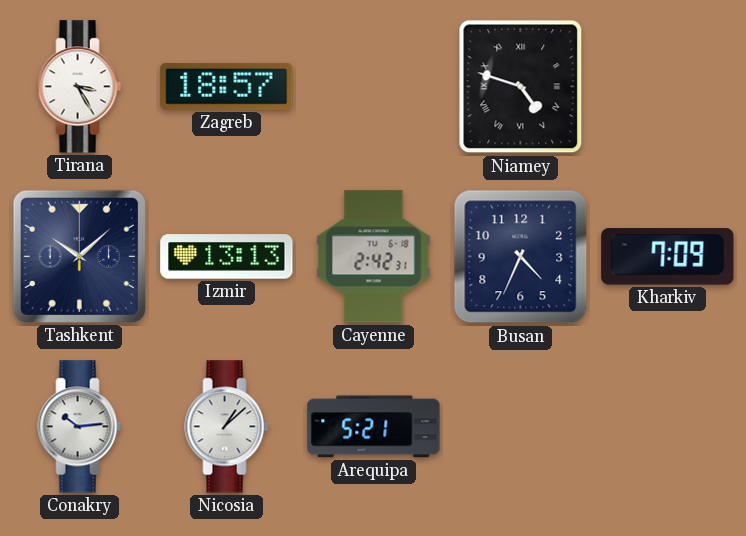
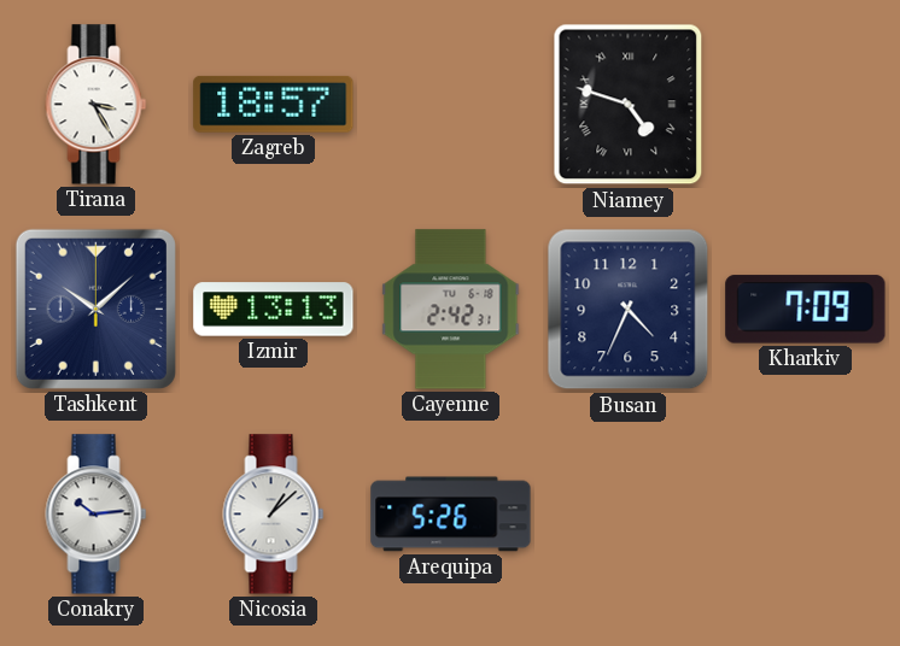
Arequipa: 5:21 -> 5:26 (451, 515)
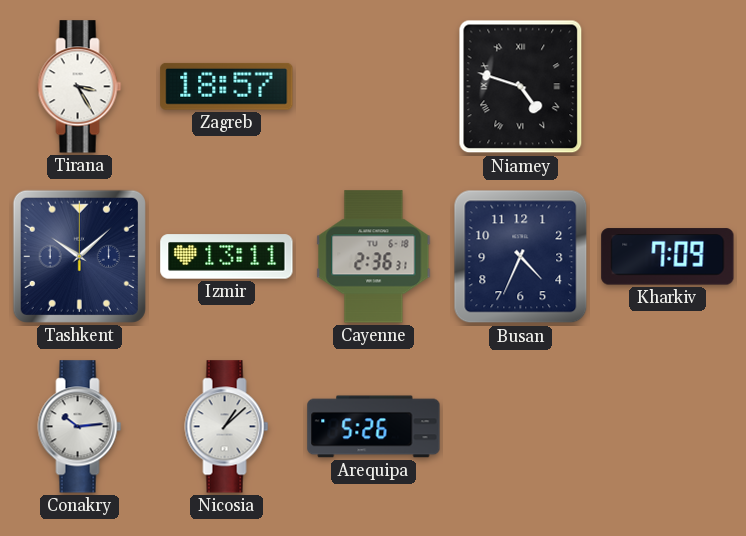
Izmir: 13:13 -> 13:11 (227, 257)
Cayenne: 2:42 -> 2:36 (374, 257)
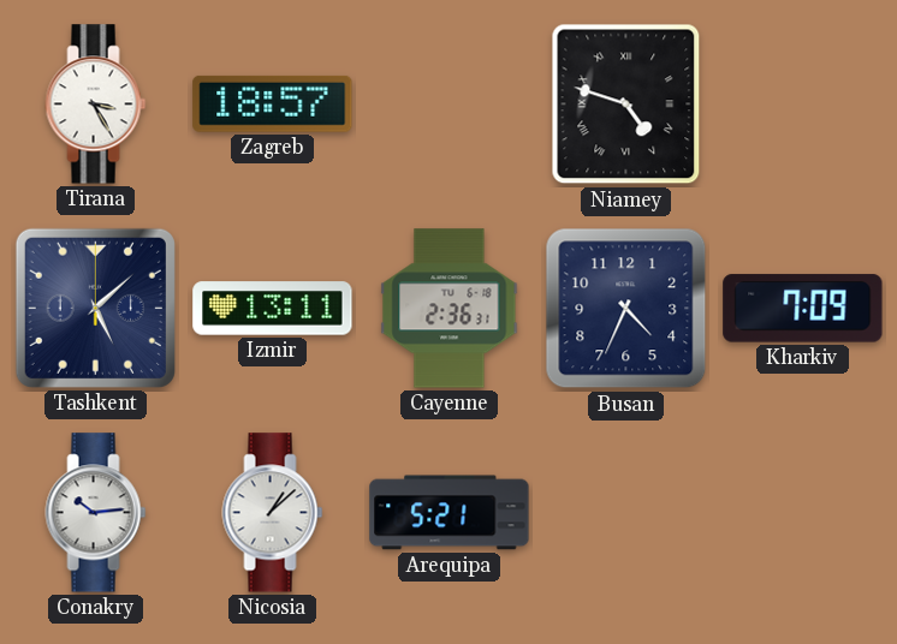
Tashkent: 10:08 -> 5:08 (95, 308)
Arequipa: 5:26 -> 5:21 (450, 513)
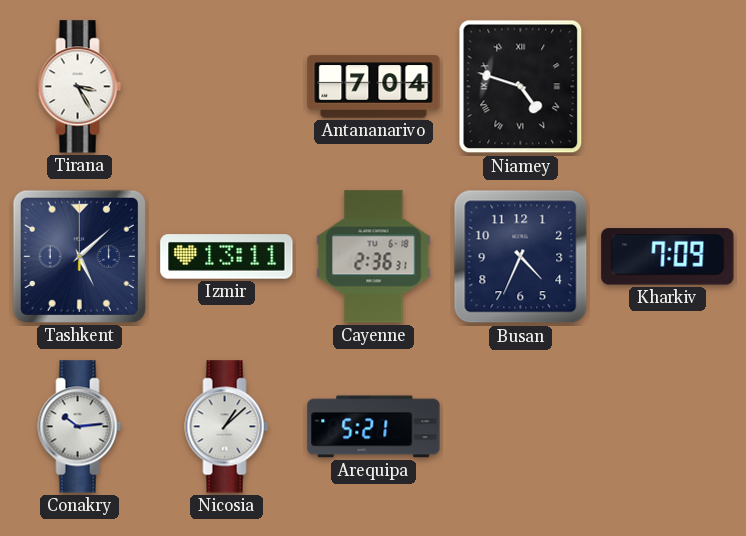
Zagreb: 18:57 -> none (273, 103)
Antananarivo: none -> 7:04 (374, 87)
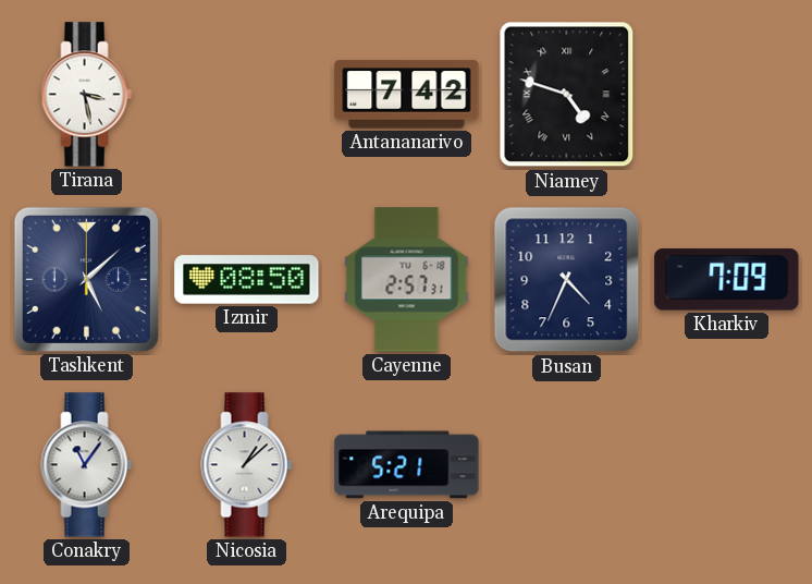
Tirana: 3:25 -> 3:28 (87, 95)
Antananarivo: 7:04 -> 7:42 (407, 95)
Izmir: 13:11 -> 08:50 (247, 280)
Cayenne: 2:36 -> 2:57 (407, 280)
Conakry: 10:14 -> 11:06 (87, 465)
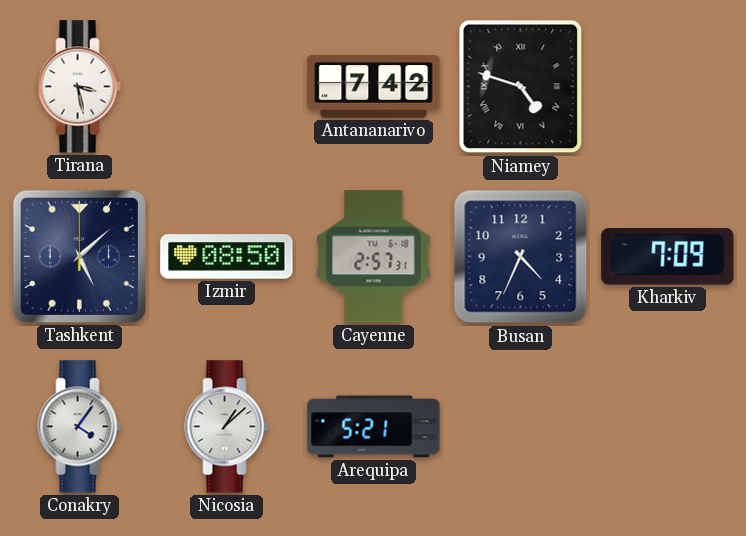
Conakry: 11:06 -> 4:06 (80, 427)
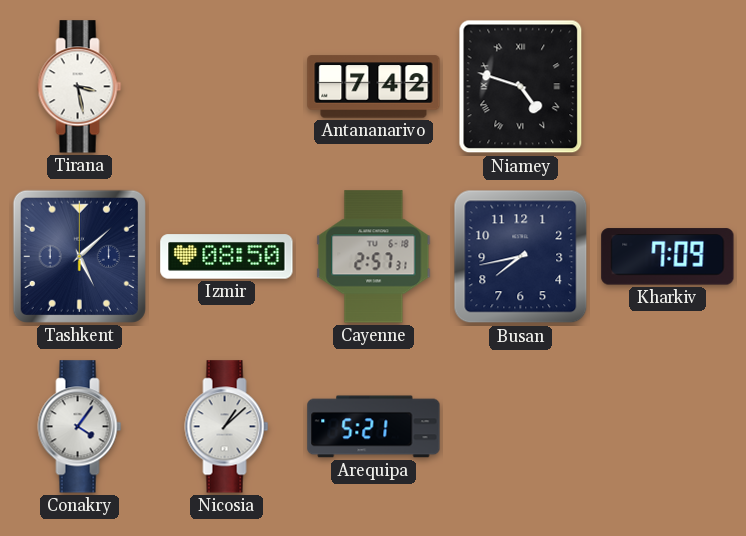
Busan: 4:34 -> 7:43 (521, 257)
